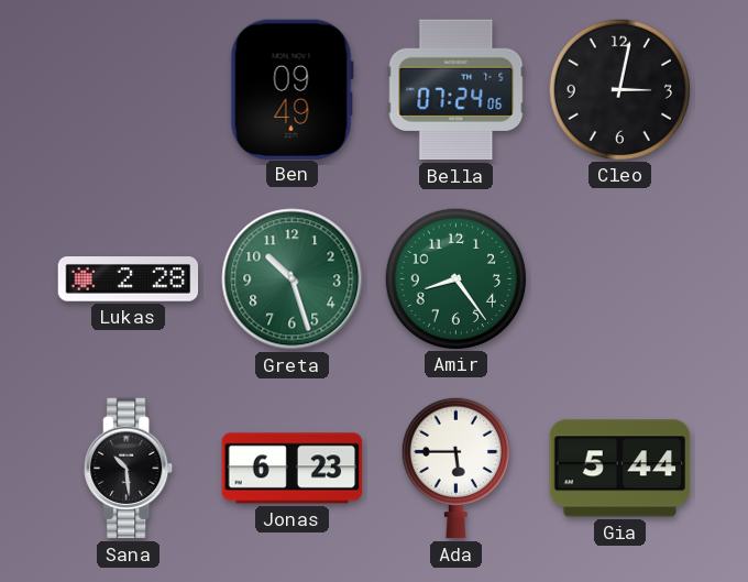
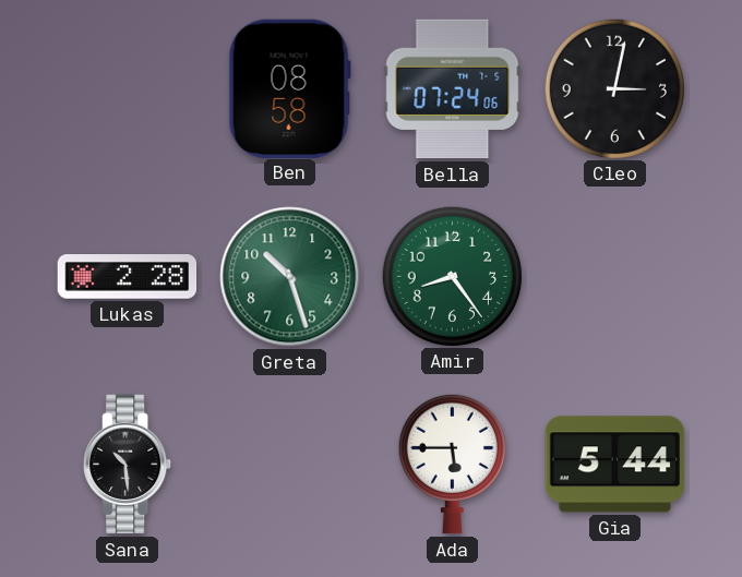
Ben: 09:49 -> 08:58 (289, 88)
Jonas: 6:23 -> none (293, 469)
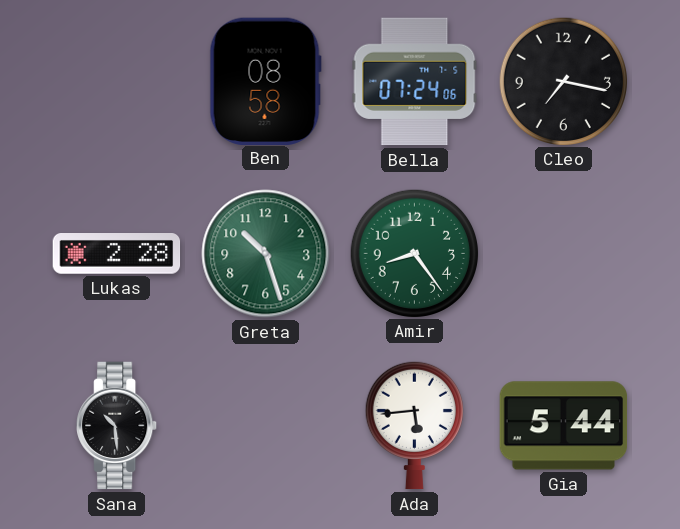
Cleo: 3:02 -> 7:17 (563, 81)
Ada: 5:45 -> 5:44 (414, 425)
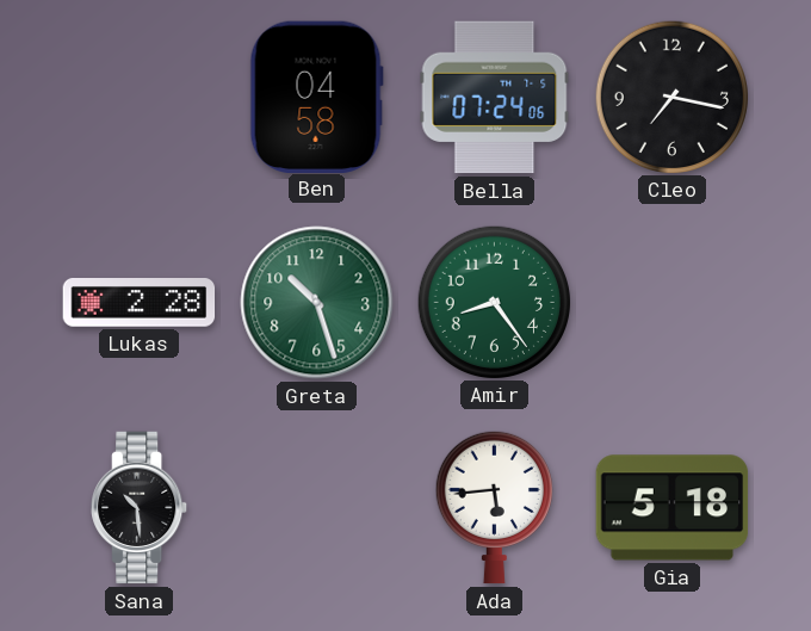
Ben: 08:58 -> 04:58 (316, 97)
Gia: 5:44 -> 5:18 (673, 508)
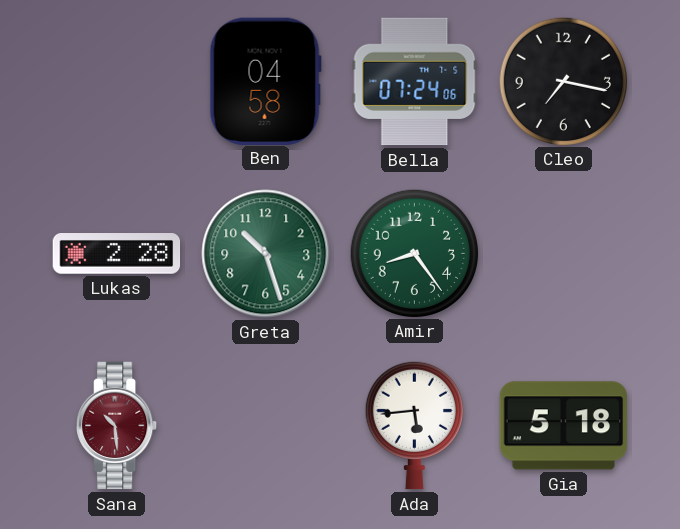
Sana dial: black -> burgundy (117, 426)
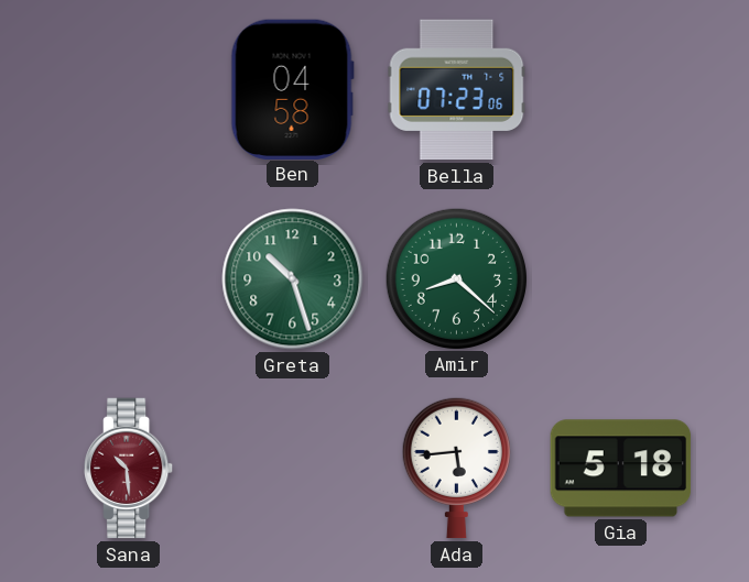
Bella: 07:24 -> 07:23 (457, 90)
Cleo: 7:17 -> none (563, 81)
Lukas: 2:28 -> none (117, 254)
Amir: 8:24 -> 8:22 (456, 278)
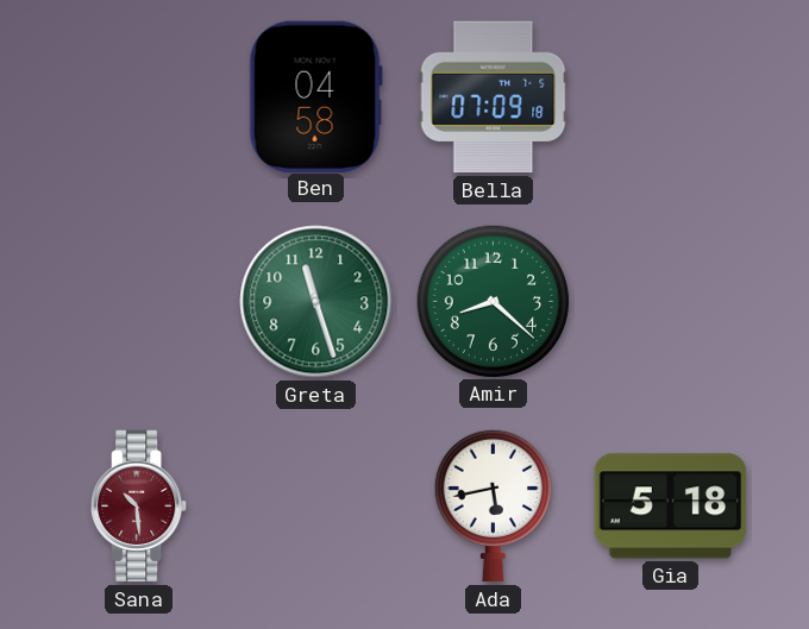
Bella: 07:23 -> 07:09 (494, 98)
Greta: 10:27 -> 11:27 (316, 302)
Ada: 5:44 -> 5:43 (493, 505)
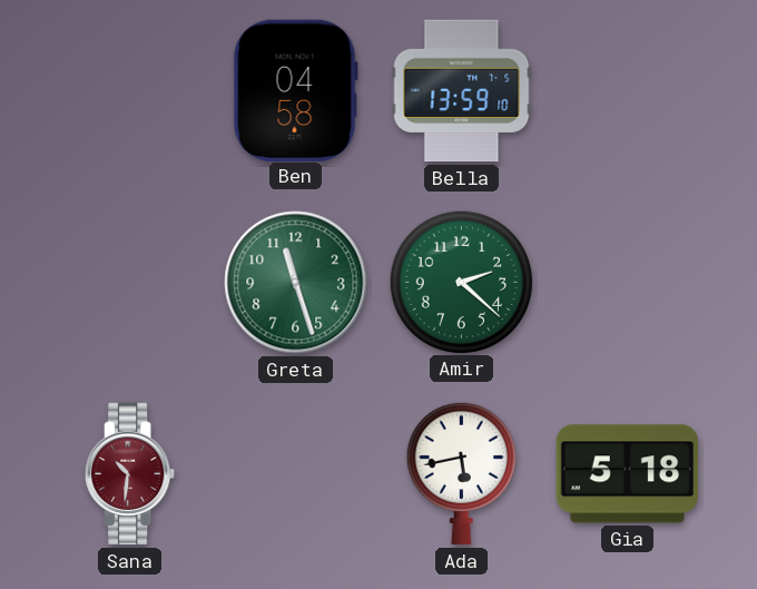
Bella: 07:09 -> 13:59 (462, 91)
Amir: 8:22 -> 2:22 (461, 282)
Sana: 10:29 -> 10:31 (130, 474)
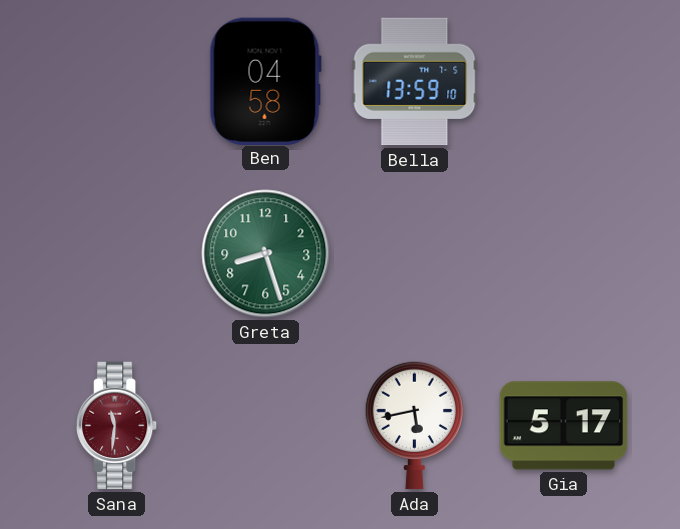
Greta: 11:27 -> 8:27 (266, 254)
Amir: 2:22 -> none (461, 282)
Sana: 10:31 -> 11:31 (117, 426)
Gia: 5:18 -> 5:17 (564, 426)
